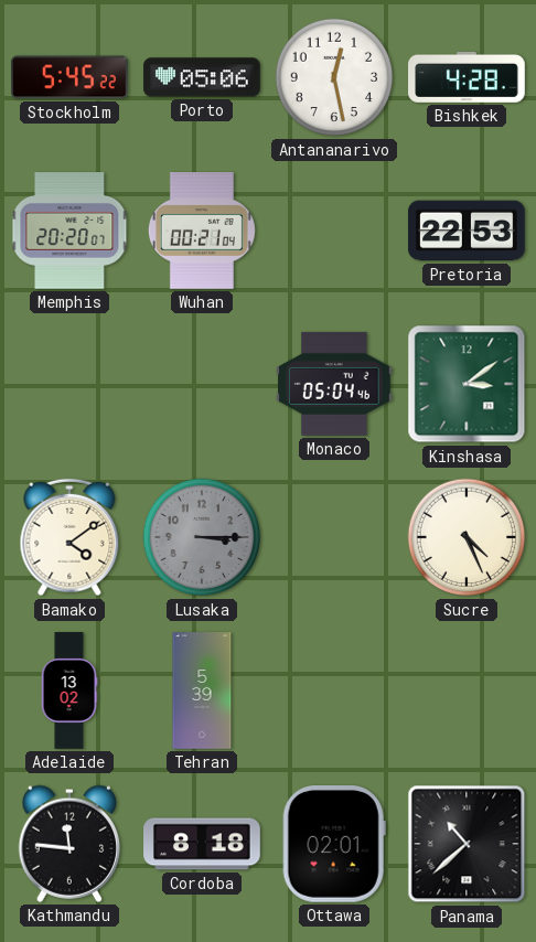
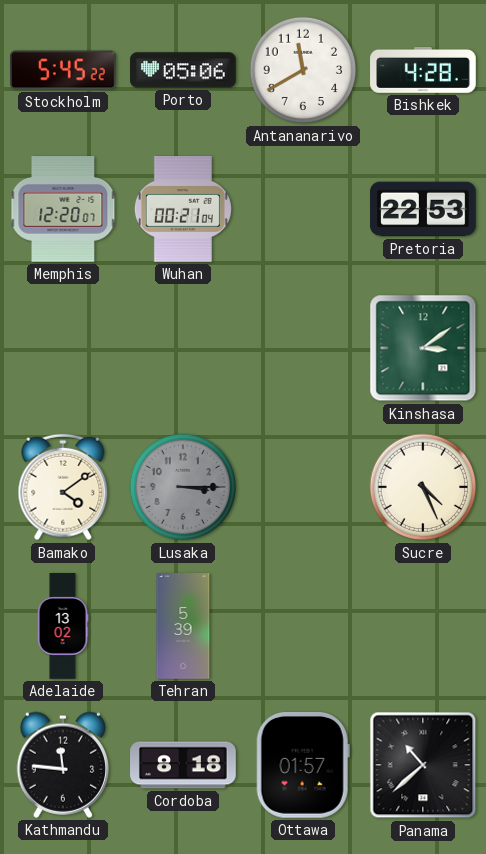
Antananarivo: 12:28 -> 11:40 (303, 70)
Memphis: 20:20 -> 12:20 (63, 210)
Monaco: 05:04 -> none (335, 384)
Ottawa: 02:01 -> 01:57 (303, 766)
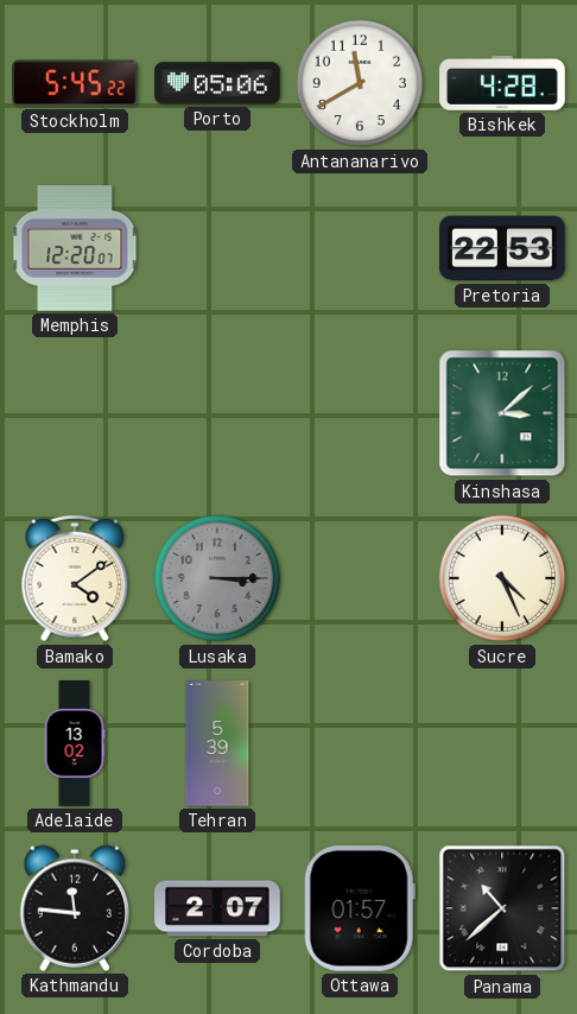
Wuhan: 00:21 -> none (183, 210)
Kinshasa: 3:09 -> 3:08 (502, 413)
Cordoba: 8:18 -> 2:07 (217, 908)
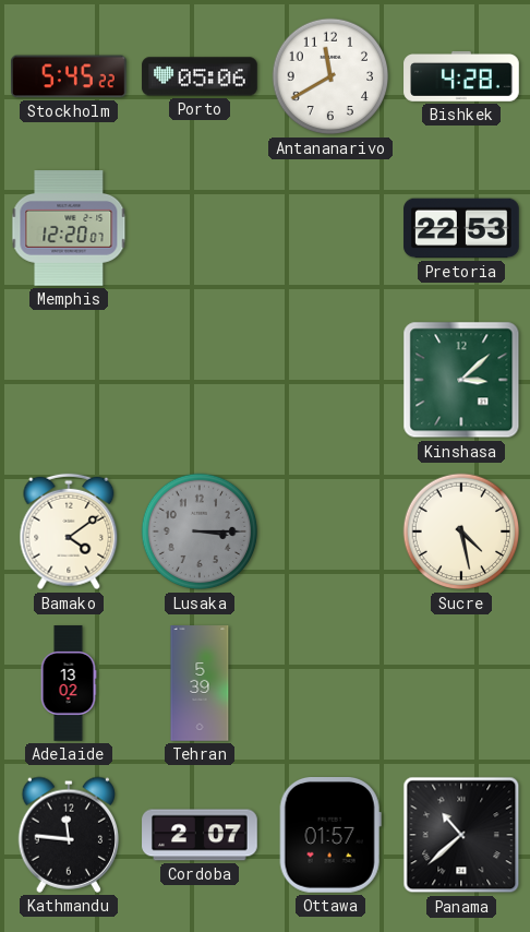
Sucre: 4:26 -> 4:28 (461, 531)
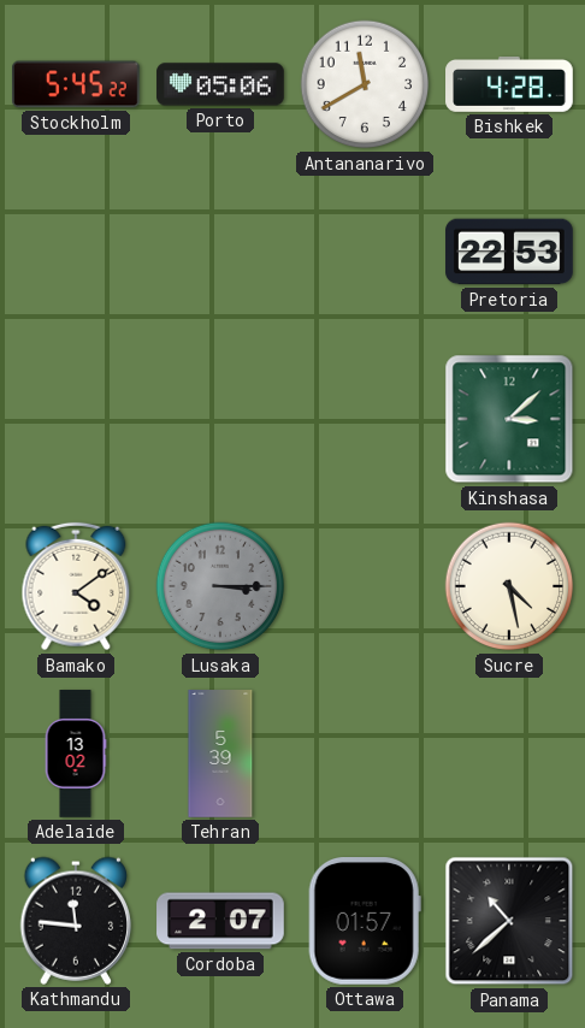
Memphis: 12:20 -> none (69, 229)
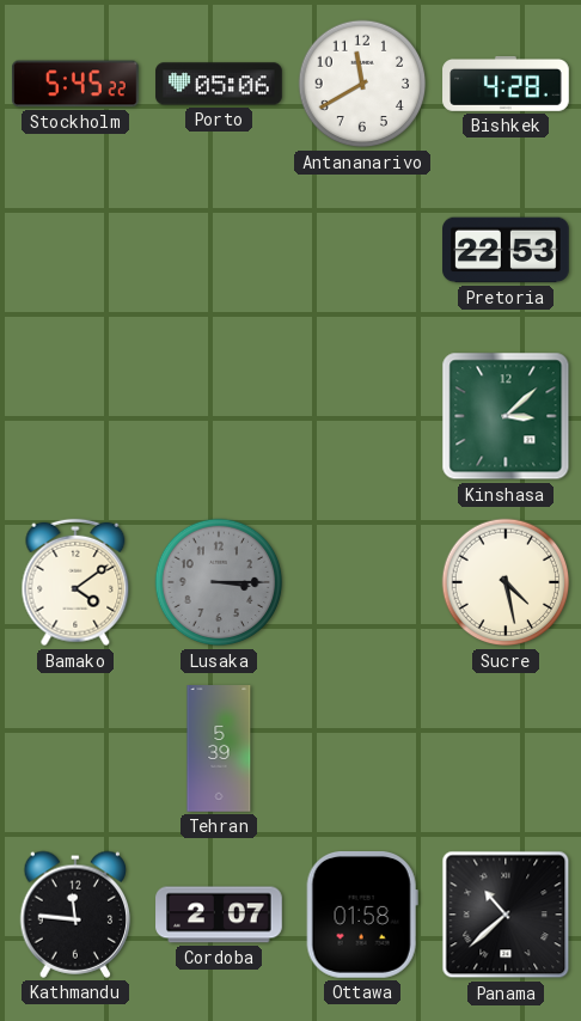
Adelaide: 13:02 -> none (76, 754)
Ottawa: 01:57 -> 01:58 (362, 916)
